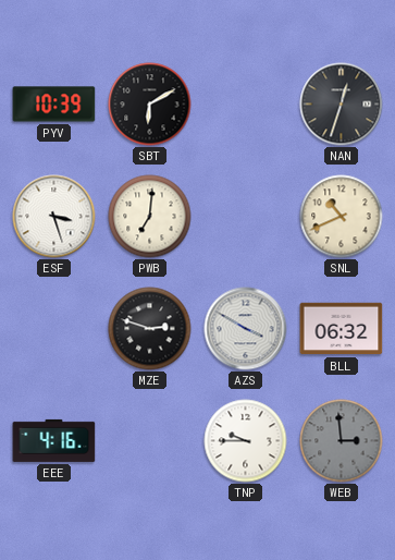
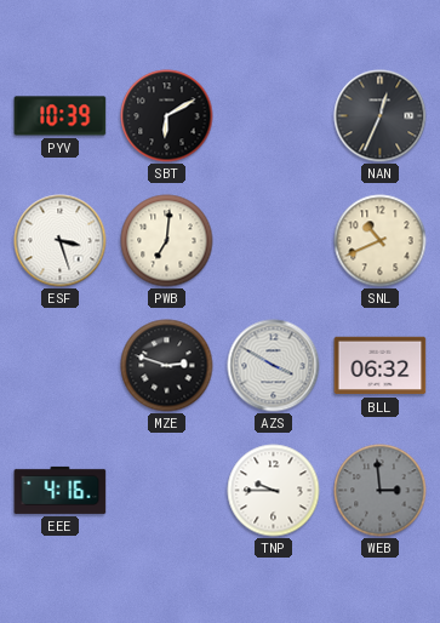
NAN: 12:33 -> 12:34 (381, 116)
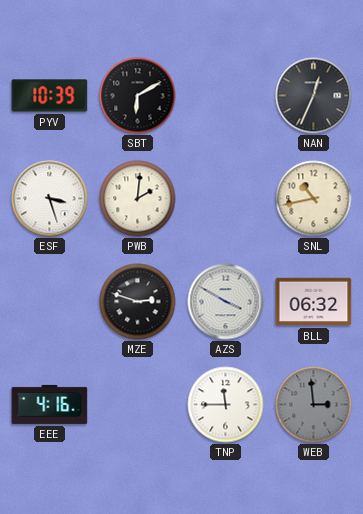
PWB: 7:01 -> 2:01 (138, 199)
SNL: 10:41 -> 10:43 (314, 199)
TNP: 9:45 -> 11:45 (226, 405)
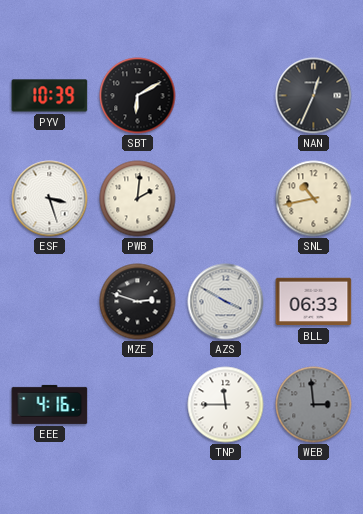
BLL: 06:32 -> 06:33 (314, 302)
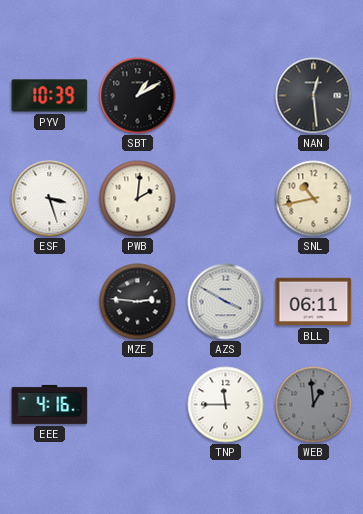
SBT: 6:10 -> 1:10 (138, 96)
NAN: 12:34 -> 12:29 (314, 96)
MZE: 2:48 -> 2:46 (138, 302)
BLL: 06:33 -> 06:11 (314, 302)
WEB: 2:59 -> 12:59 (314, 405)
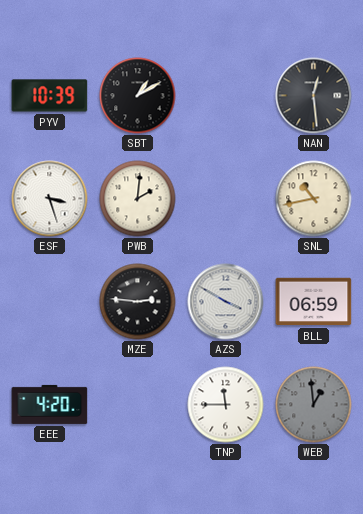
BLL: 06:11 -> 06:59 (314, 302)
EEE: 4:16 -> 4:20 (50, 404)
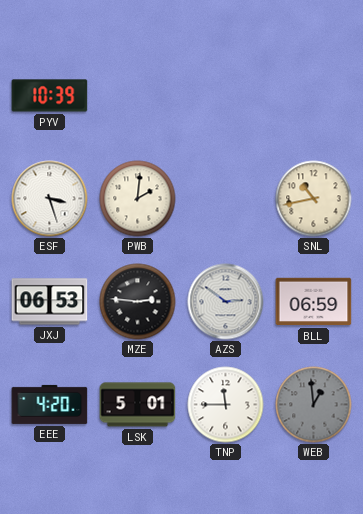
SBT: 1:10 -> none (138, 96)
NAN: 12:29 -> none (314, 96)
JXJ: none -> 06:53 (50, 302)
AZS: 3:50 -> 2:51 (226, 302)
LSK: none -> 5:01 (138, 405)
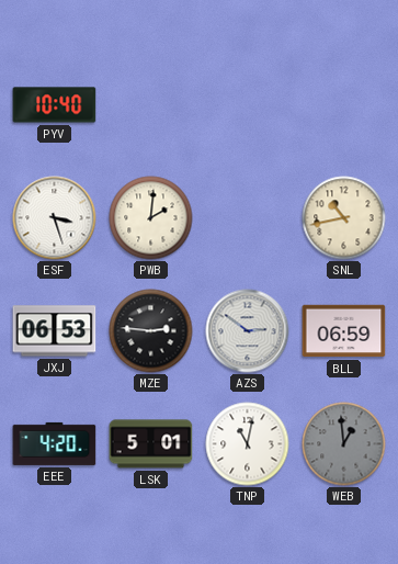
PYV: 10:39 -> 10:40 (55, 105)
TNP: 11:45 -> 11:02 (248, 444)
